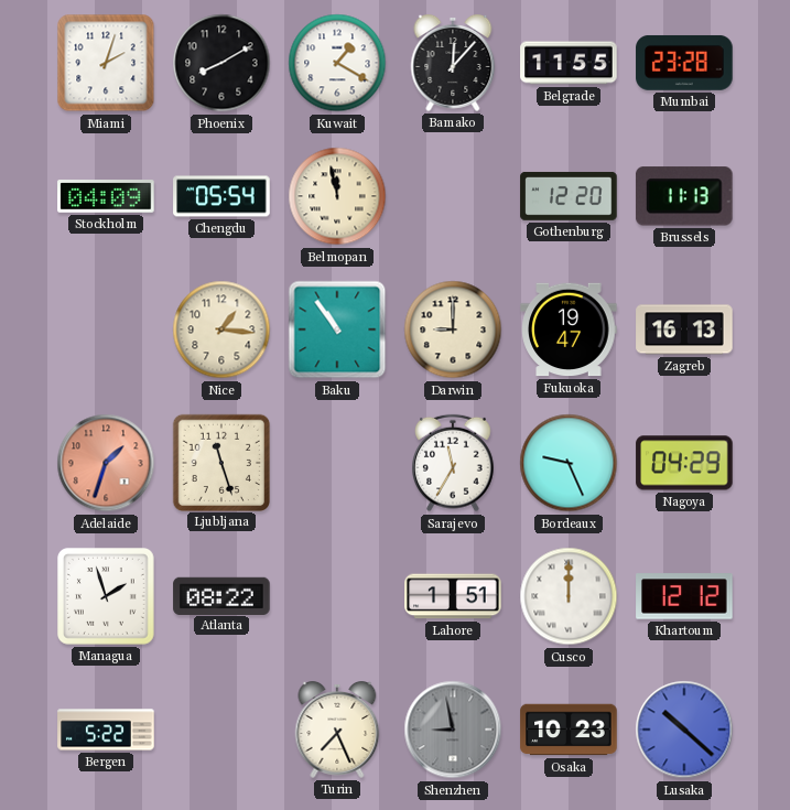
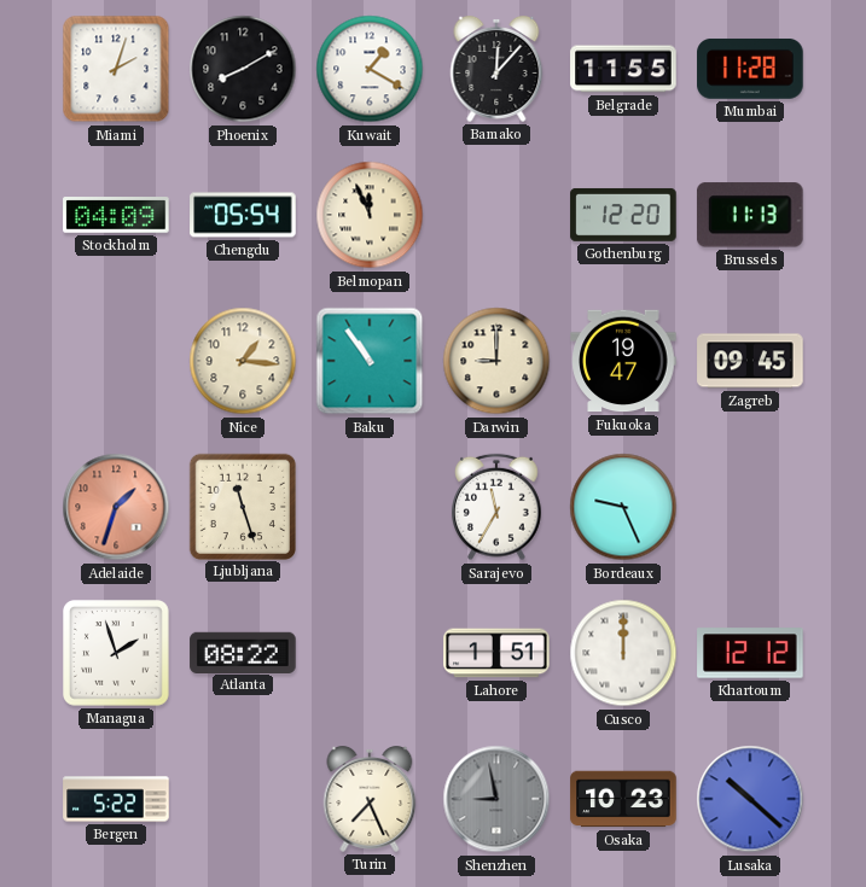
Mumbai: 23:28 -> 11:28 (750, 69)
Belmopan: 11:58 -> 11:56 (370, 215)
Zagreb: 16:13 -> 09:45 (750, 361)
Nagoya: 04:29 -> none (684, 463)
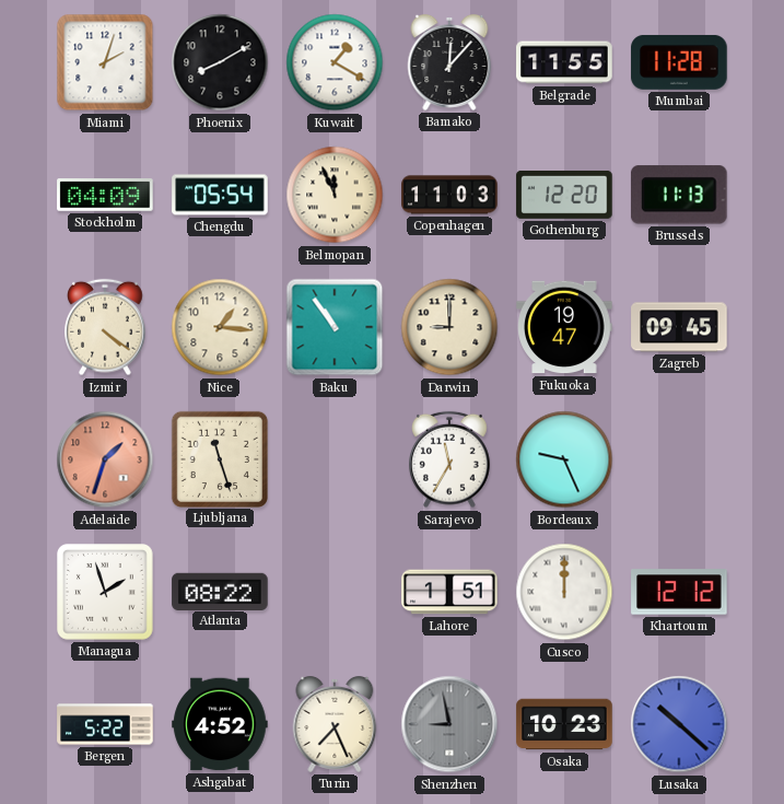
Copenhagen: none -> 11:03 (449, 195)
Izmir: none -> 4:21 (106, 327)
Ashgabat: none -> 4:52 (220, 724)
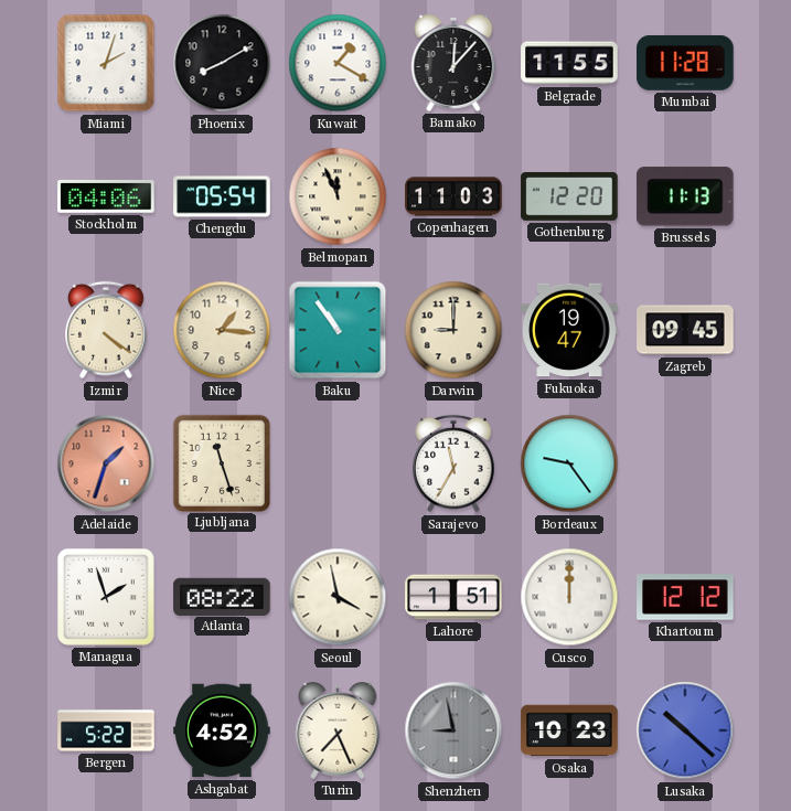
Stockholm: 04:09 -> 04:06 (106, 196)
Bordeaux: 9:26 -> 9:24 (569, 463)
Seoul: none -> 3:58 (338, 597)
